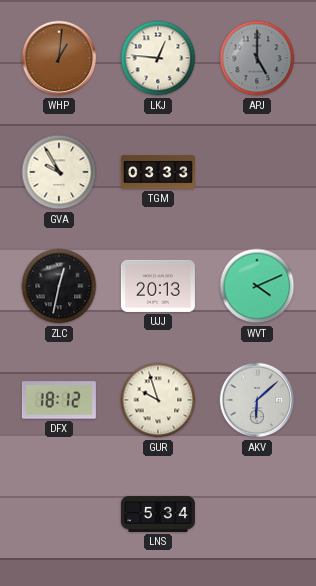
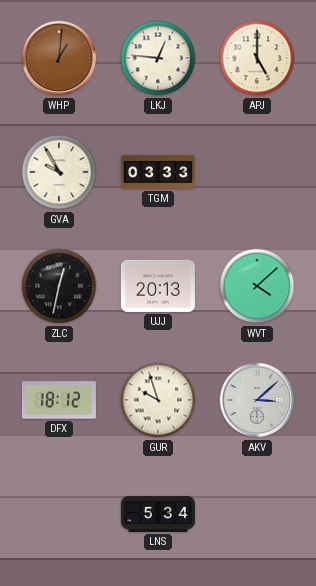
APJ dial: grey -> cream (257, 58)
WVT: 4:11 -> 4:08 (257, 286)
AKV: 6:08 -> 3:08 (257, 400)
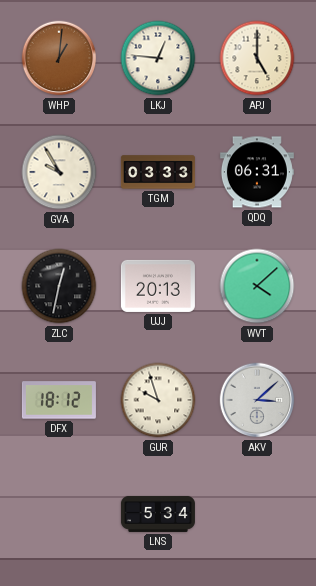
QDQ: none -> 06:31 (257, 172)
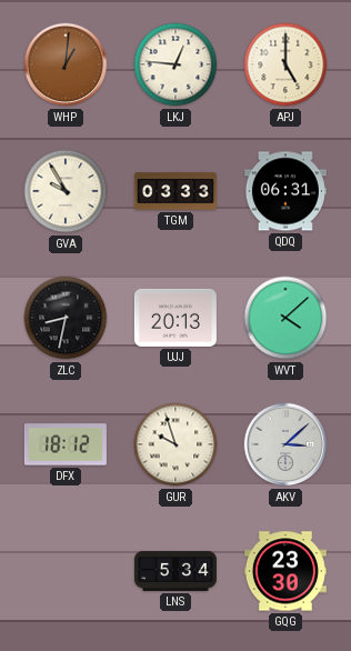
ZLC: 12:32 -> 8:32 (66, 318)
GQG: none -> 23:30 (285, 571)
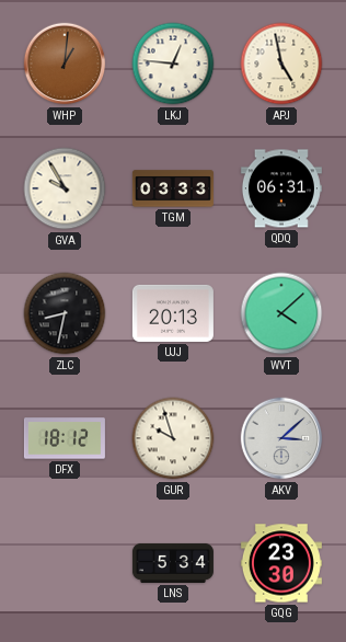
APJ: 5:00 -> 4:58 (281, 64)
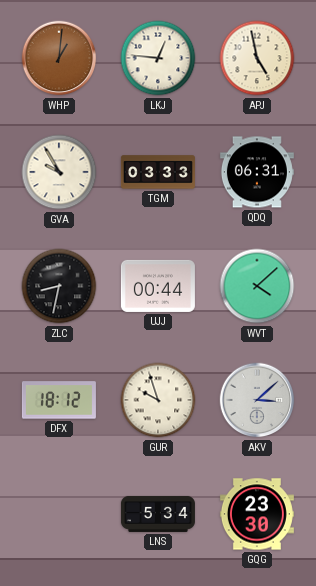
UJJ: 20:13 -> 00:44 (158, 286)
